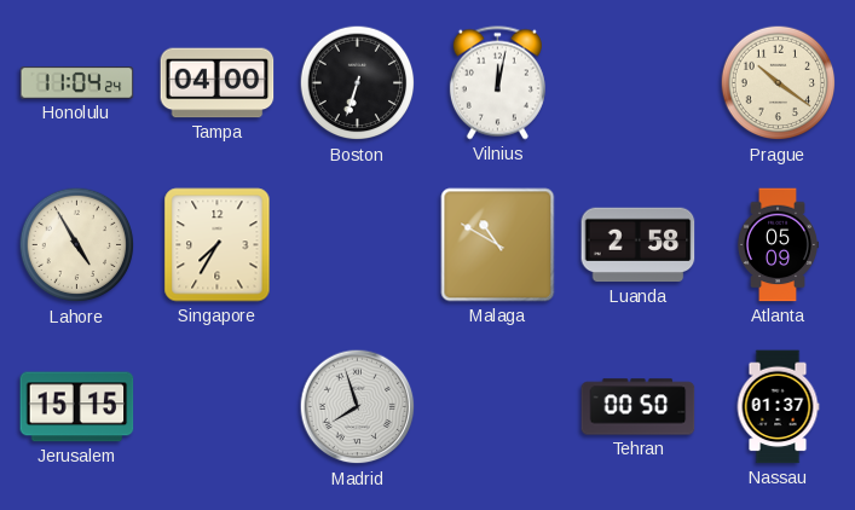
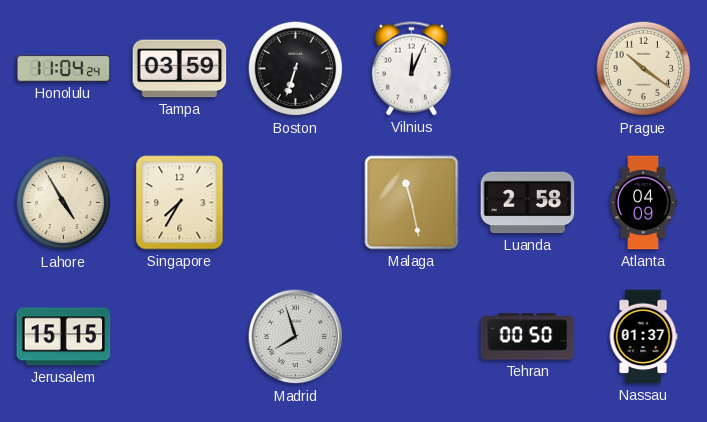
Tampa: 04:00 -> 03:59 (180, 69)
Vilnius: 12:02 -> 12:04 (411, 69)
Malaga: 10:50 -> 11:28 (412, 203)
Atlanta: 05:09 -> 04:09 (642, 203)
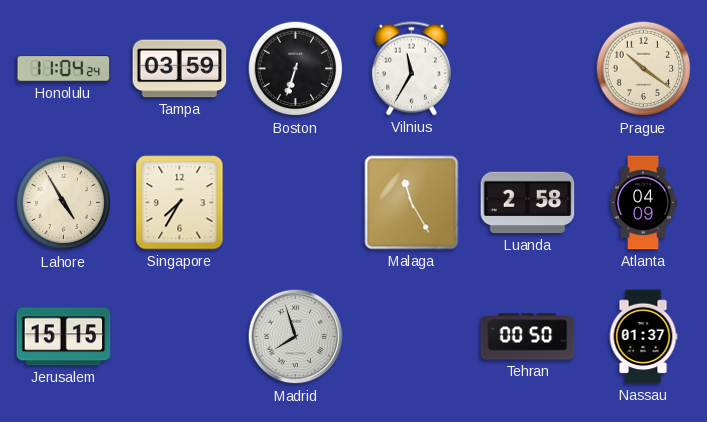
Vilnius: 12:04 -> 11:35 (411, 69)
Malaga: 11:28 -> 11:25 (412, 203)
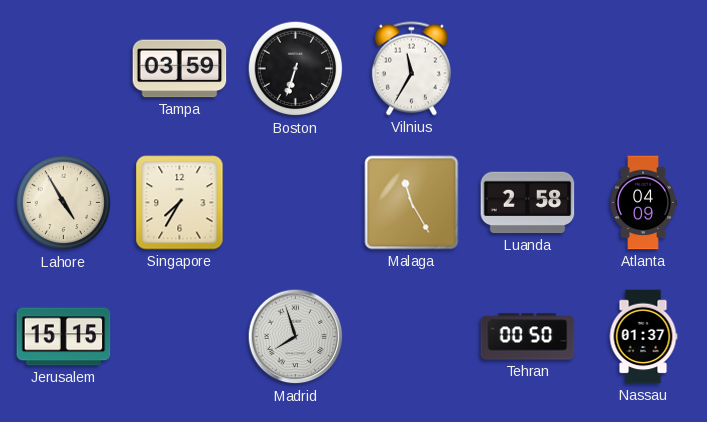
Honolulu: 11:04 -> none (64, 69)
Prague: 10:21 -> none (644, 69)
